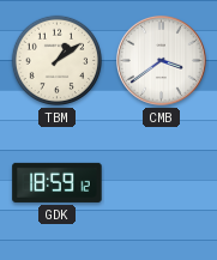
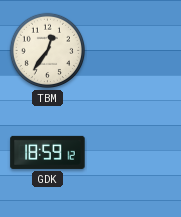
TBM: 1:09 -> 12:36 (48, 51)
CMB: 3:39 -> none (161, 60)
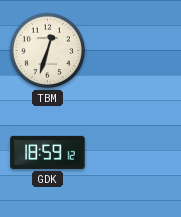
TBM: 12:36 -> 12:33 (48, 51)
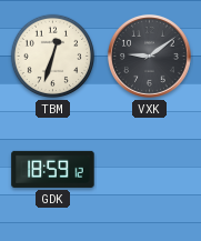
VXK: none -> 9:09 (149, 56)
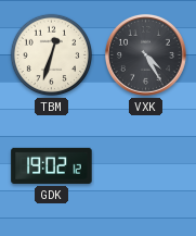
VXK: 9:09 -> 4:25 (145, 54)
GDK: 18:59 -> 19:02 (52, 165)
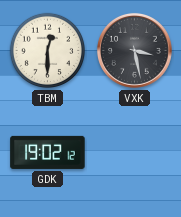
TBM: 12:33 -> 12:30 (48, 51)
VXK: 4:25 -> 3:28 (134, 50)
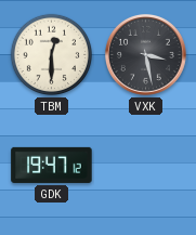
GDK: 19:02 -> 19:47 (52, 165)
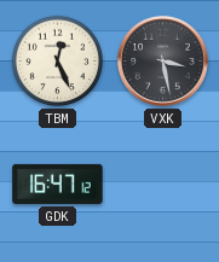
TBM: 12:30 -> 12:26 (58, 62)
GDK: 19:47 -> 16:47 (58, 184)
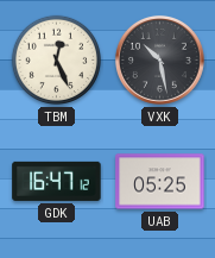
VXK: 3:28 -> 10:28 (159, 59)
UAB: none -> 05:25 (160, 182)
